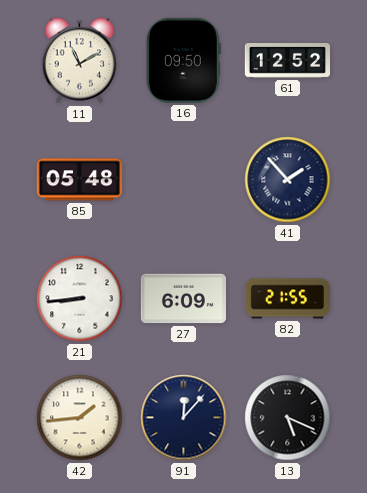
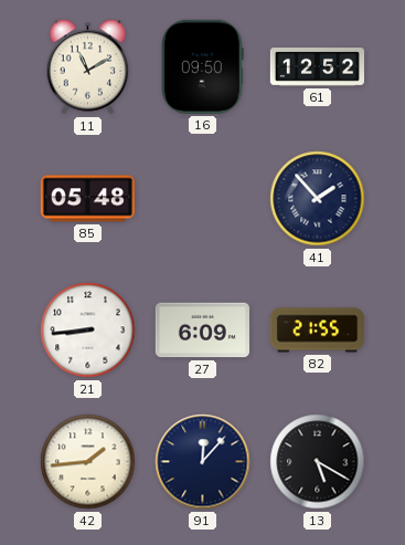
13: 5:19 -> 5:20 (318, 462)
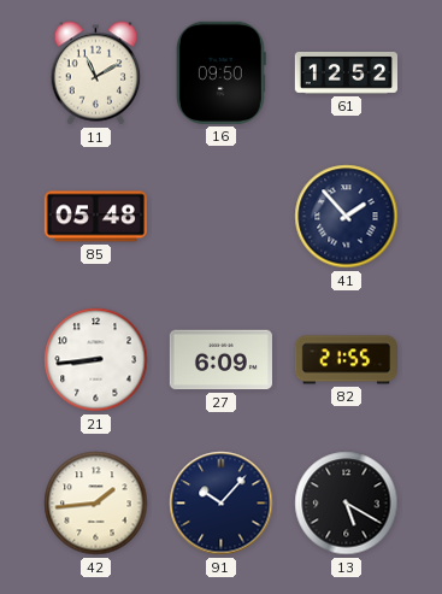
91: 12:07 -> 10:07 (222, 504)
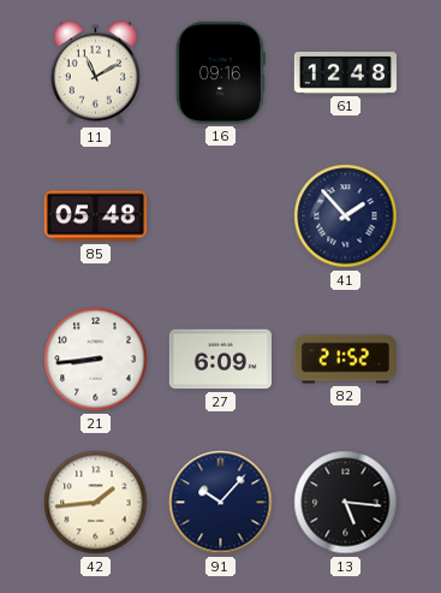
16: 09:50 -> 09:16 (220, 72)
61: 12:52 -> 12:48 (345, 73)
82: 21:55 -> 21:52 (345, 360)
13: 5:20 -> 5:16 (346, 503)
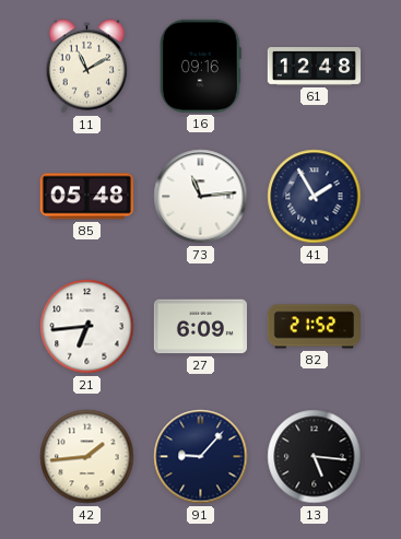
73: none -> 11:14 (201, 197)
41: 1:53 -> 1:55 (315, 197)
21: 8:44 -> 6:44 (87, 327)
91: 10:07 -> 9:07 (201, 457)
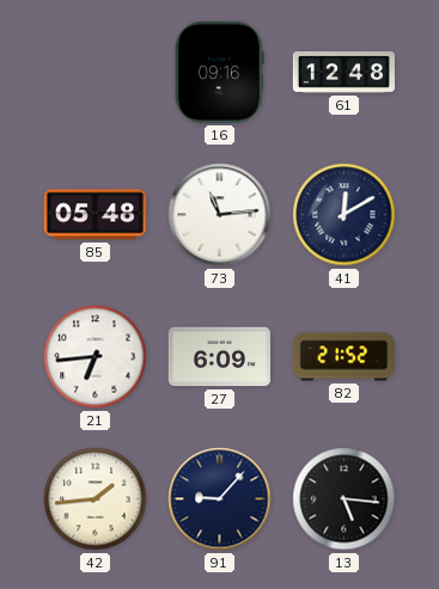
11: 11:10 -> none (87, 67)
41: 1:55 -> 12:10 (345, 215)
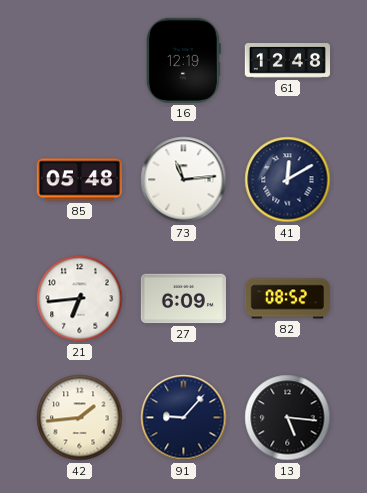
16: 09:16 -> 12:19 (183, 60)
82: 21:52 -> 08:52 (287, 299)
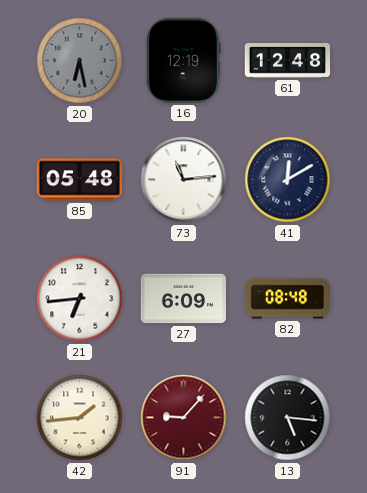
20: none -> 6:28 (80, 61)
82: 08:52 -> 08:48 (287, 299)
91 dial: navy -> burgundy (184, 418)
